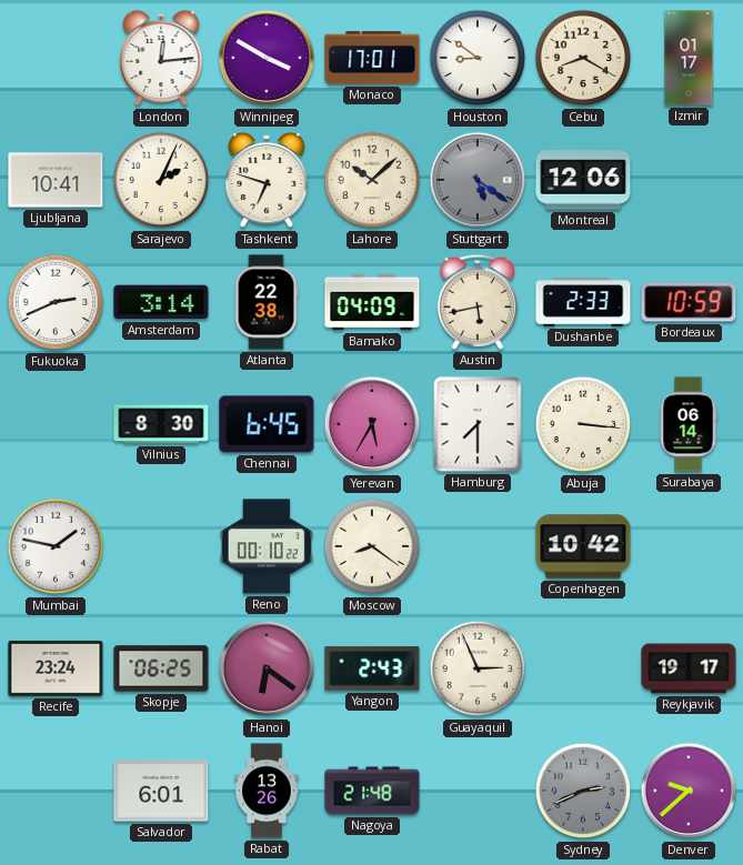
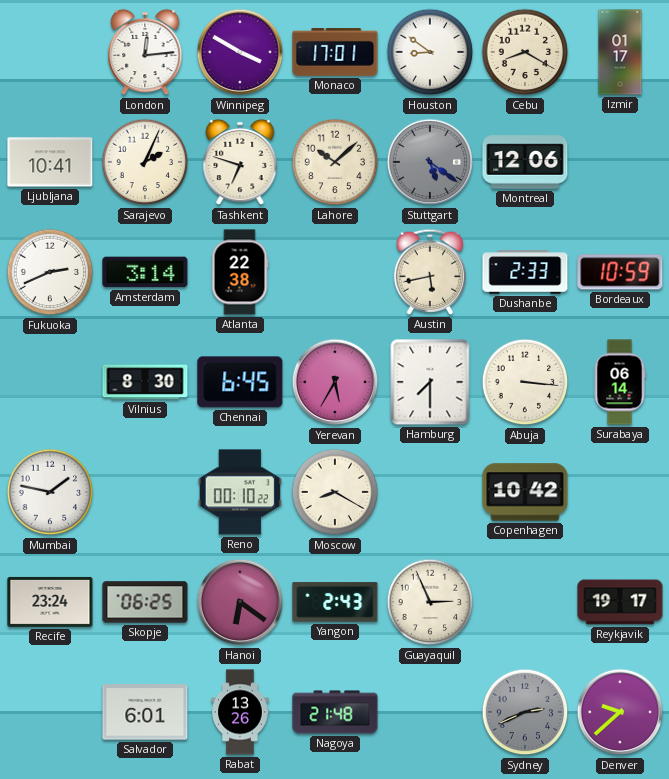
Bamako: 04:09 -> none (372, 302)
Moscow: 8:21 -> 8:20 (335, 492)
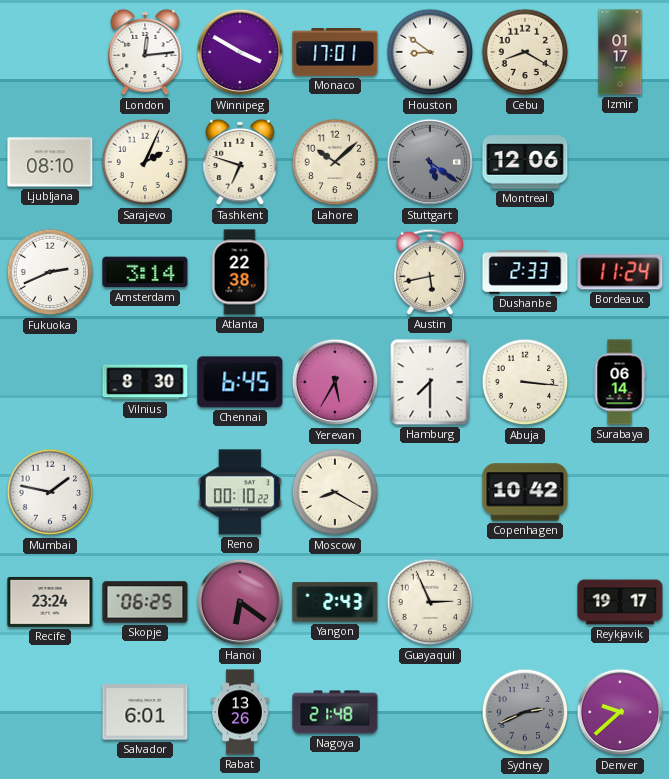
Ljubljana: 10:41 -> 08:10 (50, 162)
Bordeaux: 10:59 -> 11:24 (620, 272)
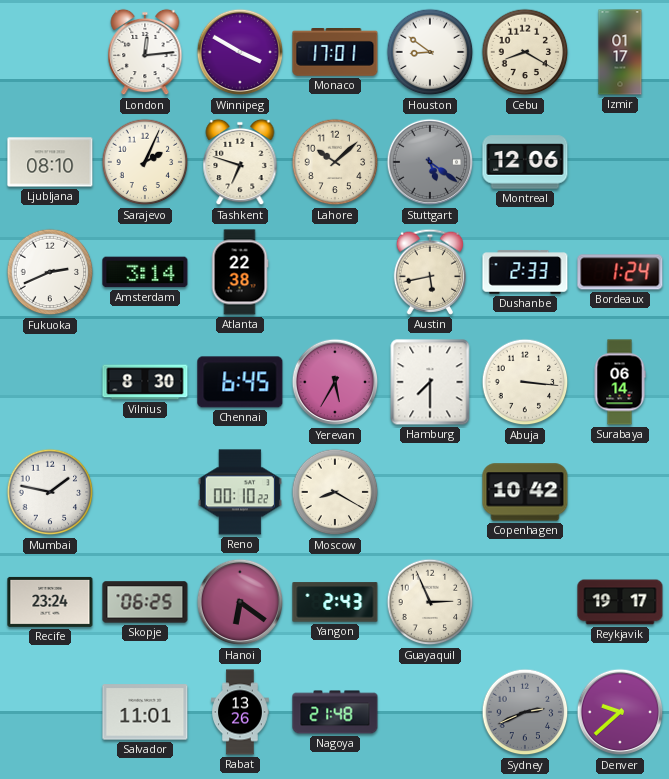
Bordeaux: 11:24 -> 1:24 (620, 272)
Salvador: 6:01 -> 11:01 (145, 712)
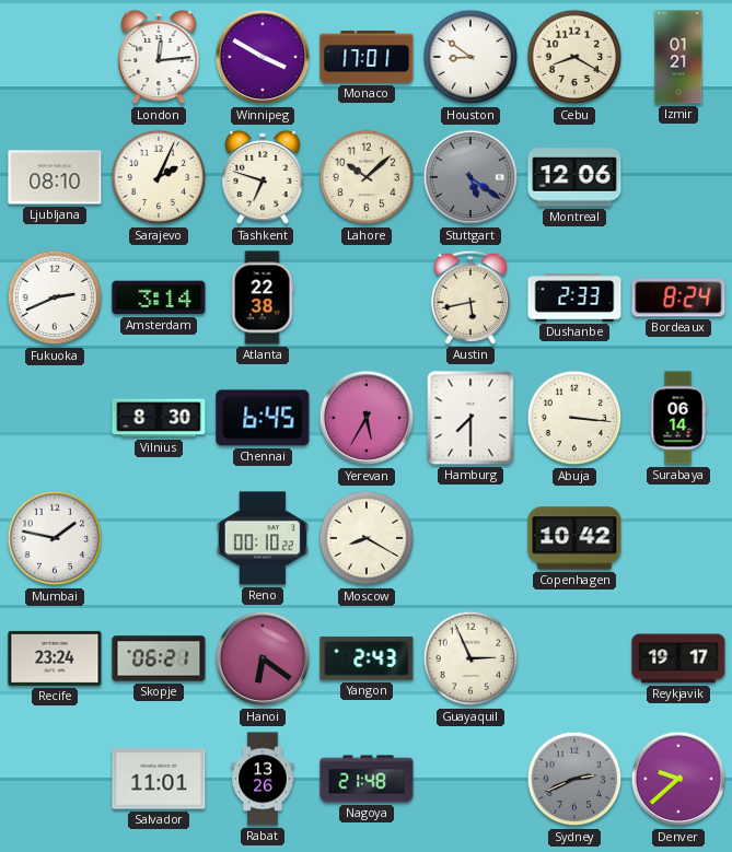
Izmir: 01:17 -> 01:21 (678, 57)
Bordeaux: 1:24 -> 8:24 (678, 297)
Skopje: 06:25 -> 06:21 (159, 658)
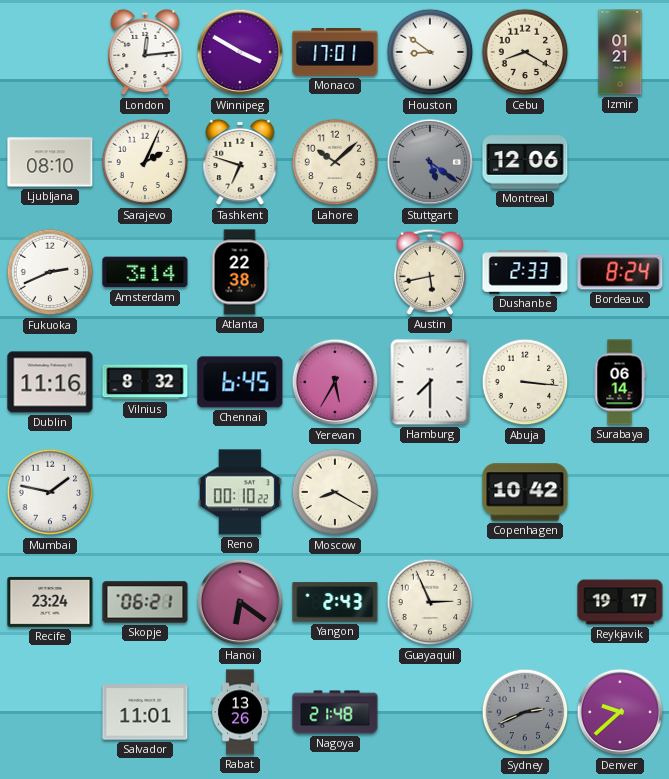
Dublin: none -> 11:16 (50, 382)
Vilnius: 8:30 -> 8:32 (145, 382)
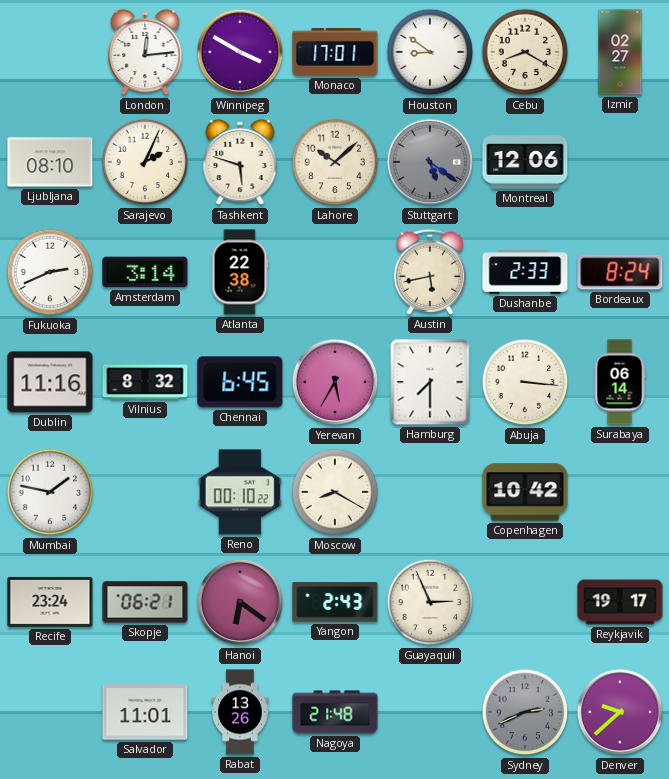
Izmir: 01:21 -> 02:27 (620, 52)
Tashkent: 6:48 -> 5:48 (240, 162)
